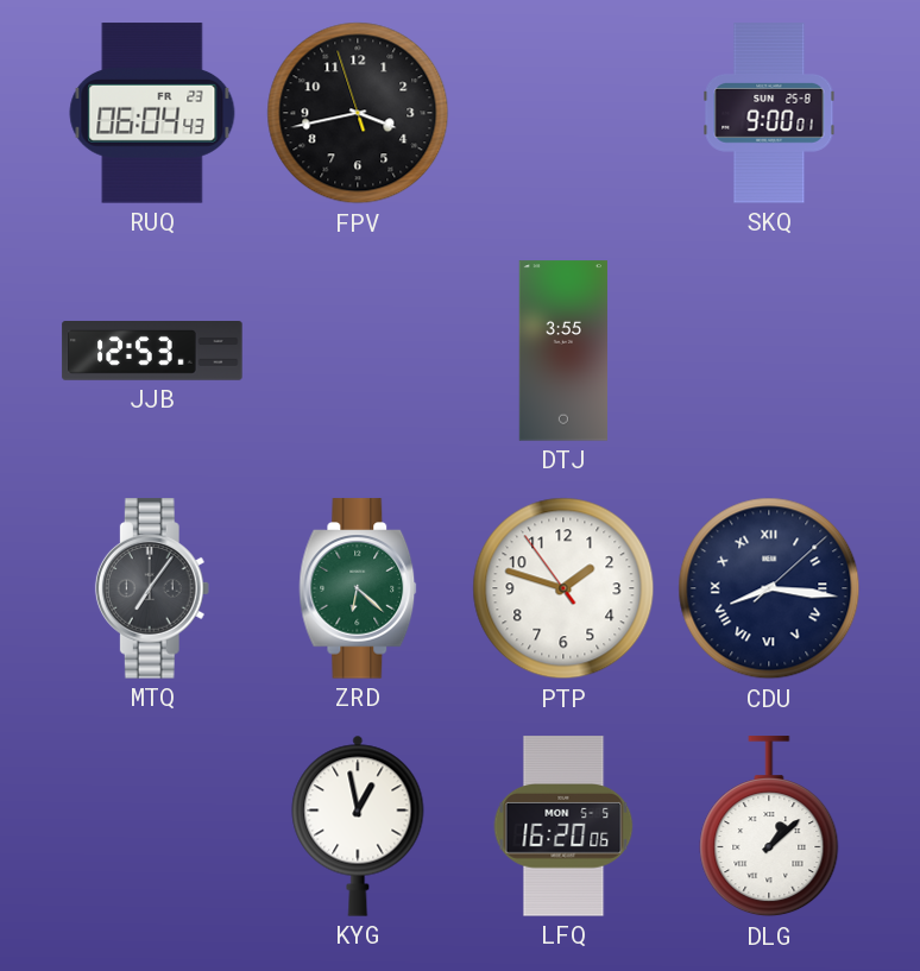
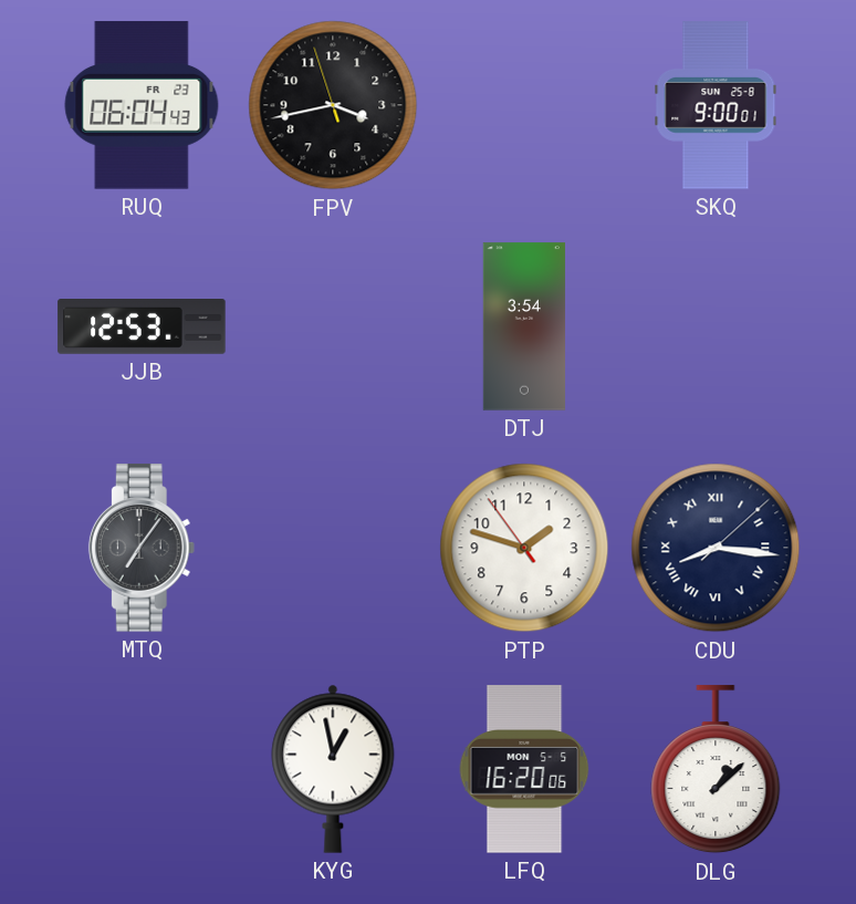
DTJ: 3:55 -> 3:54 (524, 326)
ZRD: 6:22 -> none (358, 588)
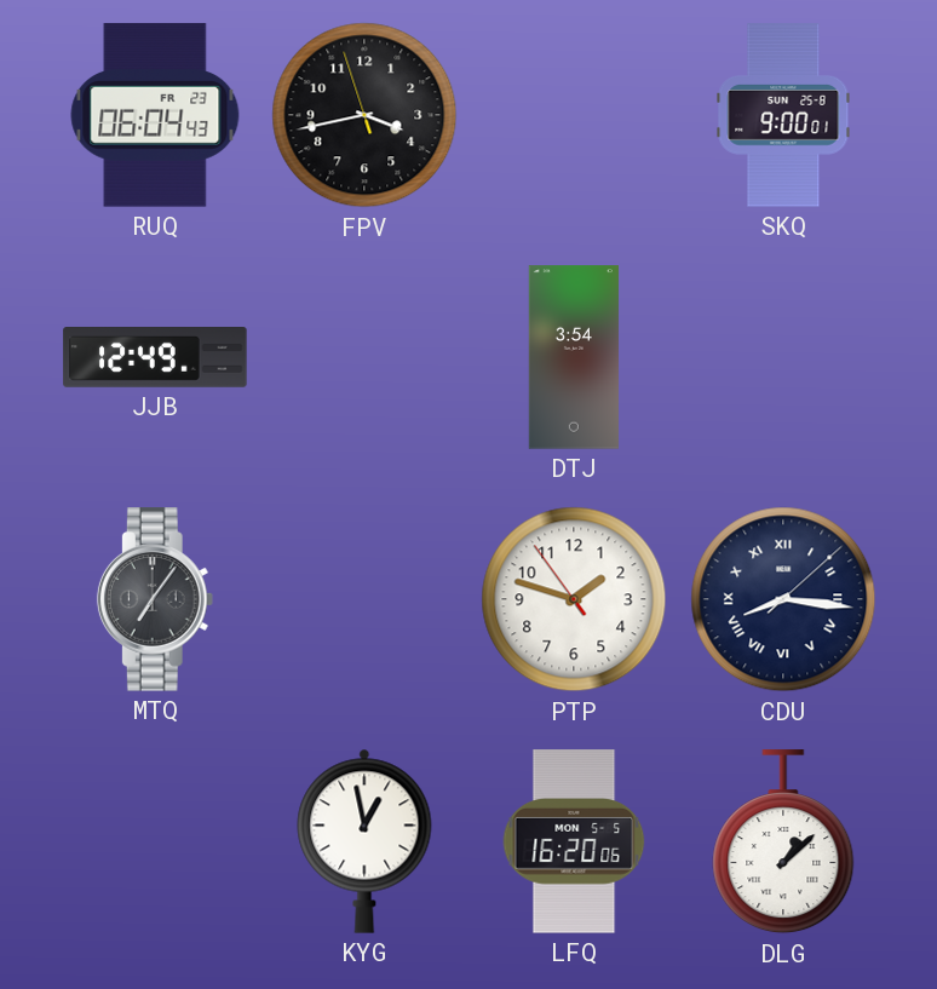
JJB: 12:53 -> 12:49 (155, 358)
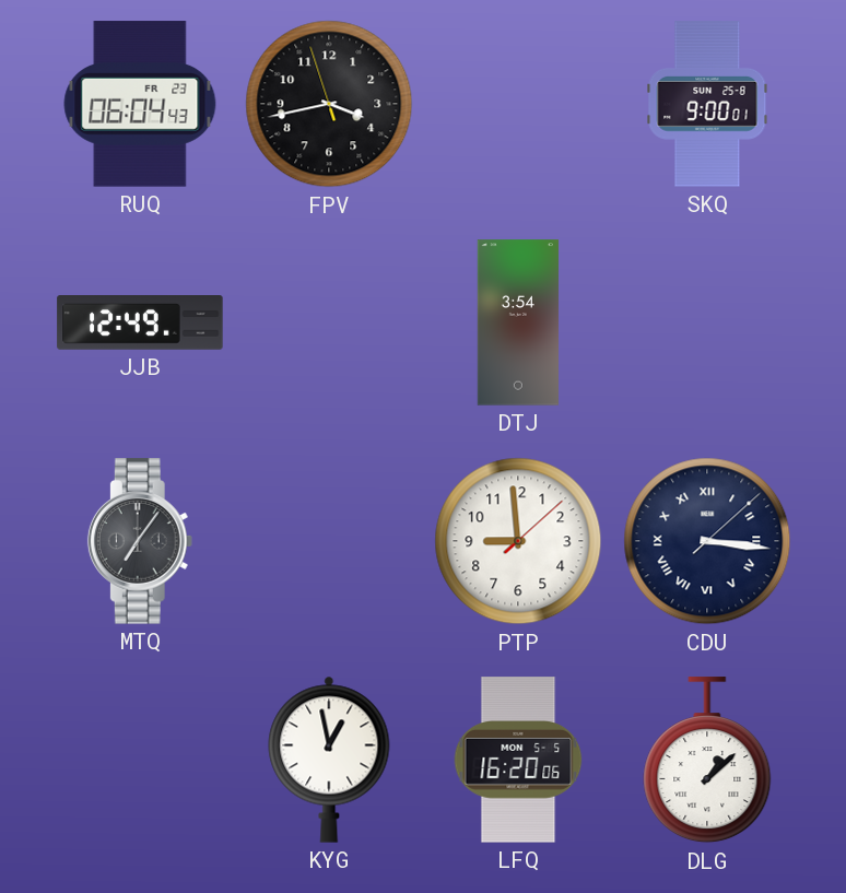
PTP: 1:47 -> 8:59 (518, 541)
CDU: 8:16 -> 3:16 (707, 541)
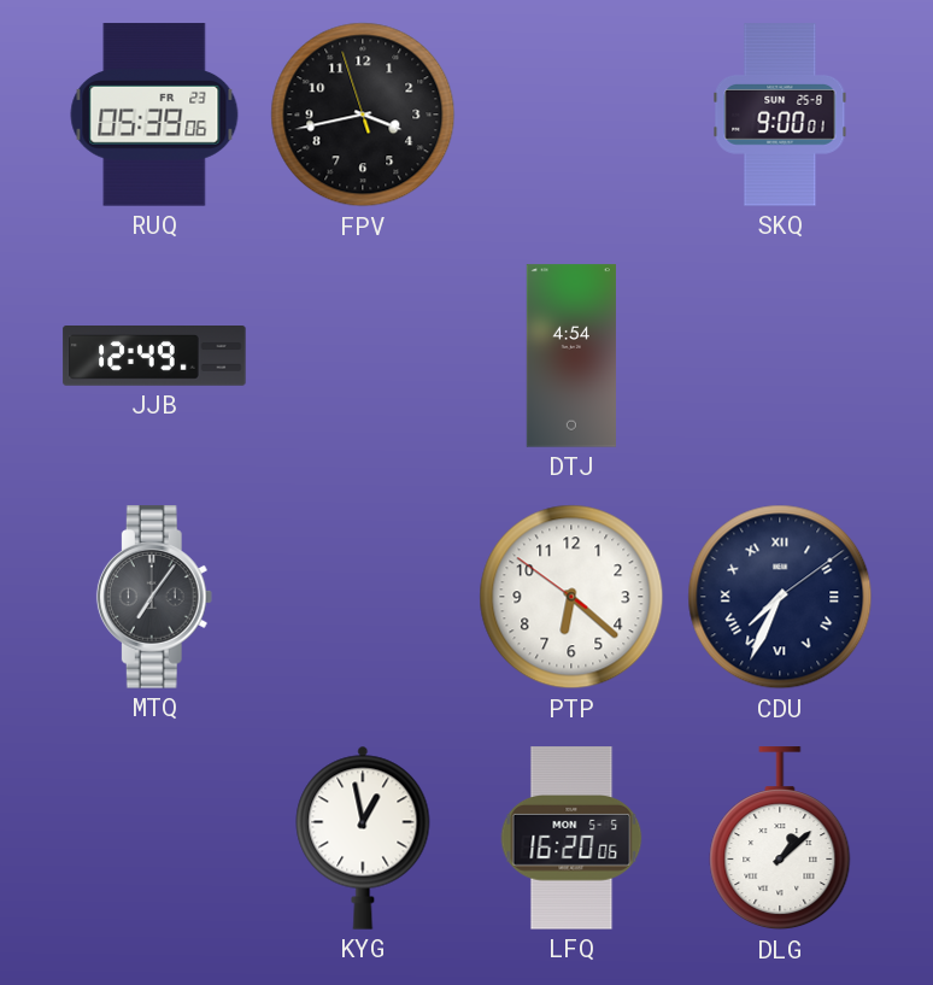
RUQ: 06:04 -> 05:39 (154, 115)
DTJ: 3:54 -> 4:54 (571, 356)
PTP: 8:59 -> 6:21 (571, 597)
CDU: 3:16 -> 7:34 (780, 597)
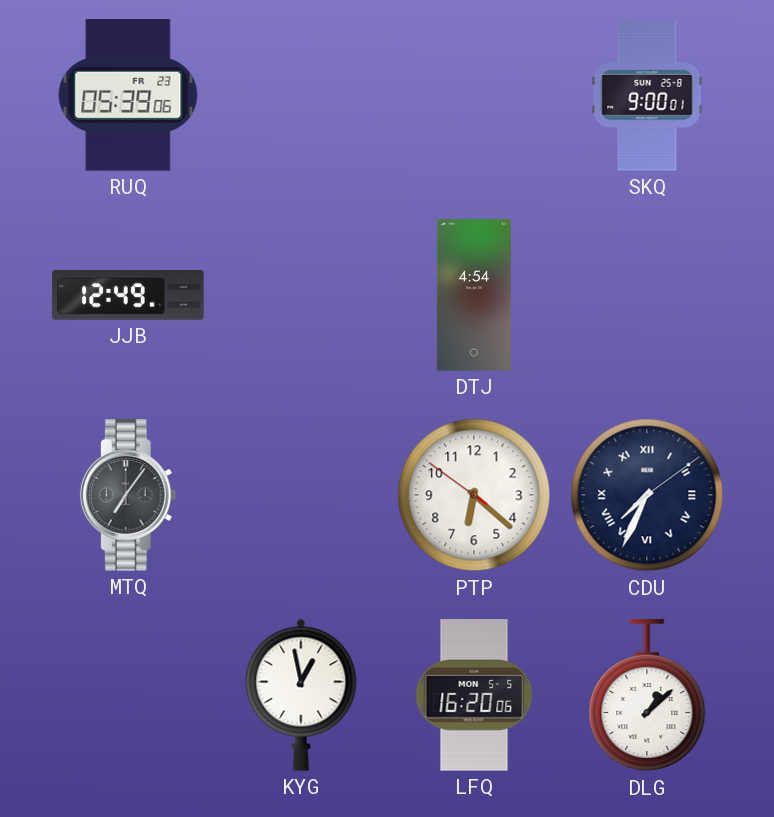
FPV: 3:42 -> none (363, 115)
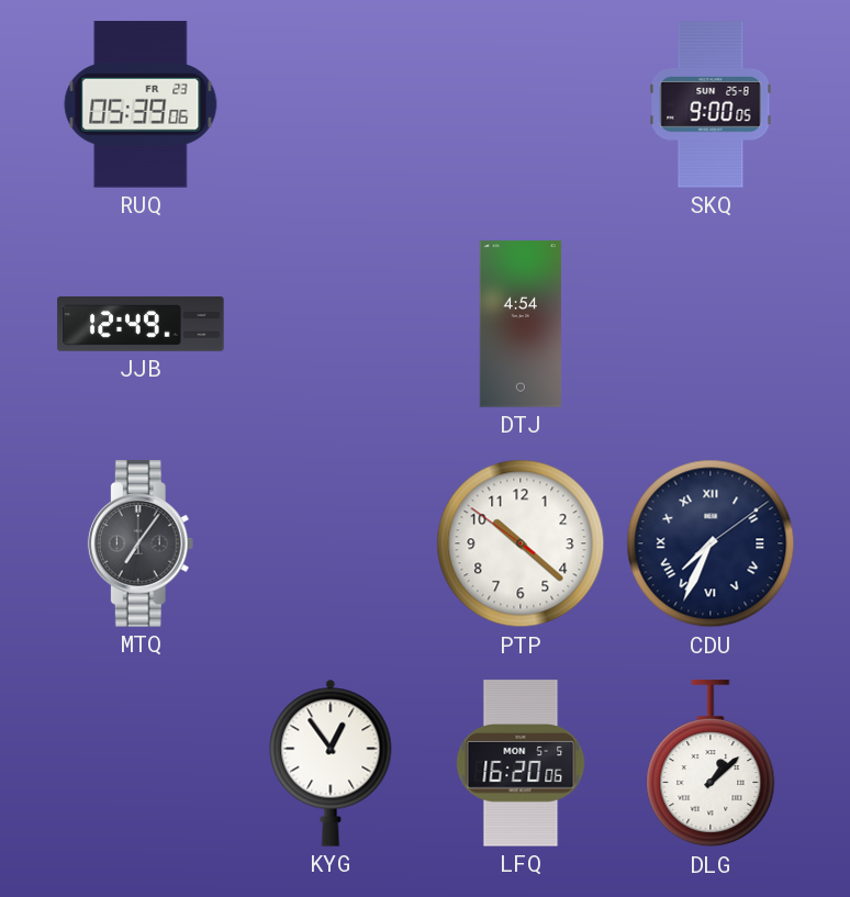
SKQ: 9:00:01 -> 9:00:05 (711, 104)
PTP: 6:21 -> 10:21 (521, 543)
KYG: 12:58 -> 12:54 (331, 763)
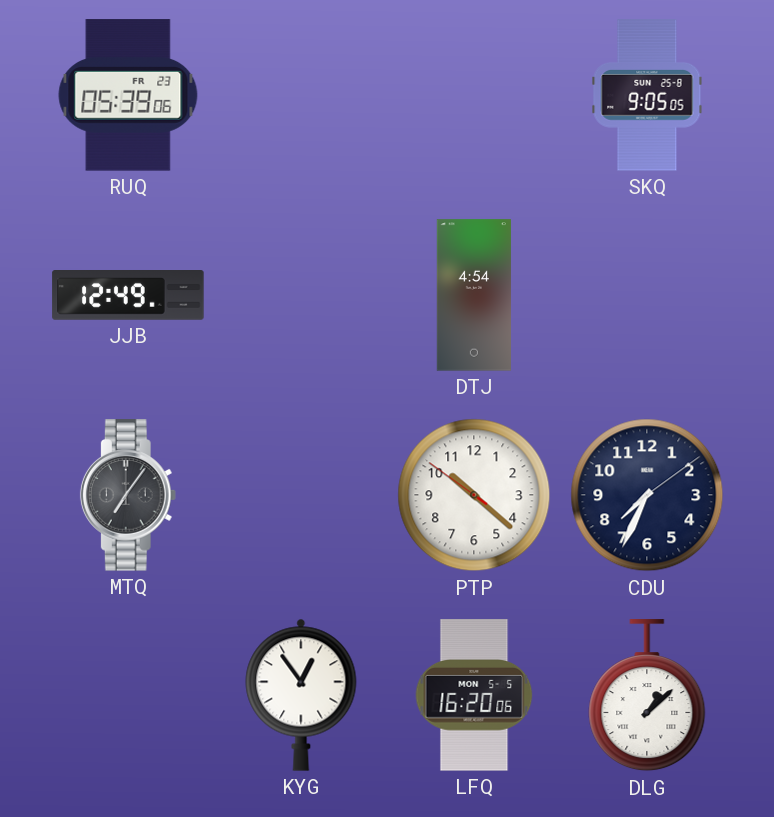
SKQ: 9:00 -> 9:05 (647, 95)
CDU numerals: Roman -> Arabic (647, 495)
